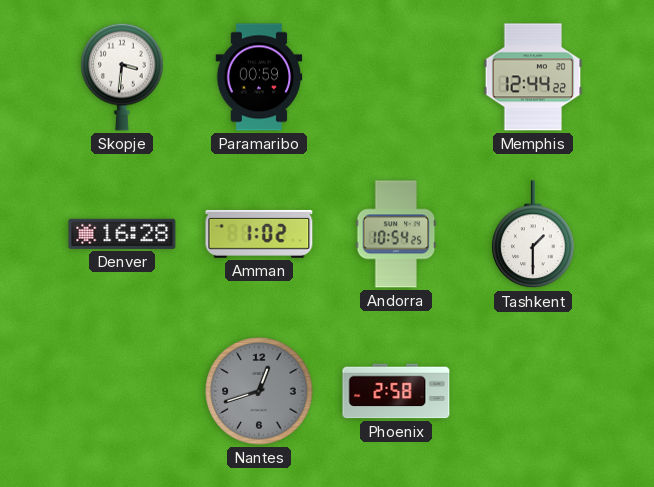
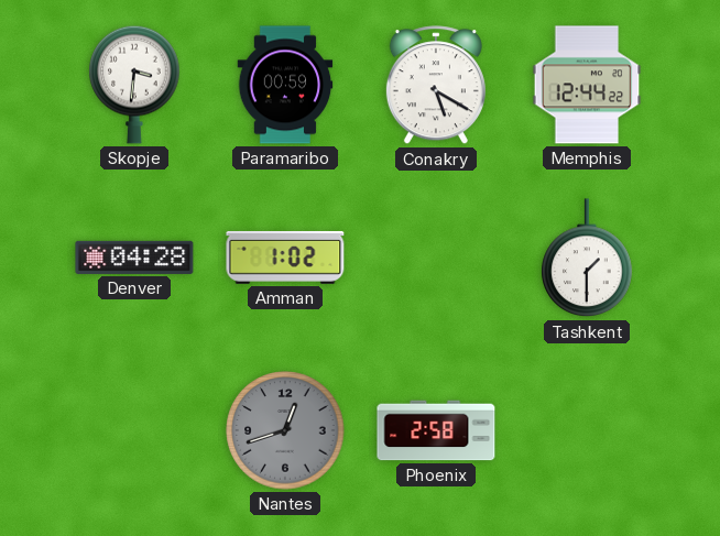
Conakry: none -> 5:20 (436, 86)
Denver: 16:28 -> 04:28 (134, 258)
Andorra: 10:54 -> none (396, 234)
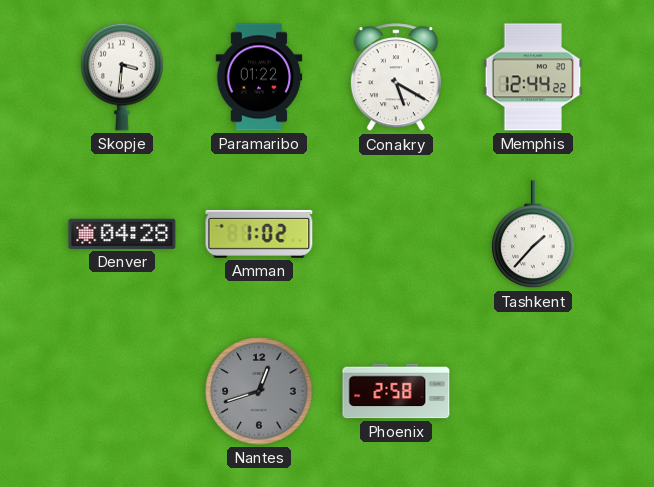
Paramaribo: 00:59 -> 01:22 (259, 77)
Tashkent: 1:30 -> 1:37 (533, 235)
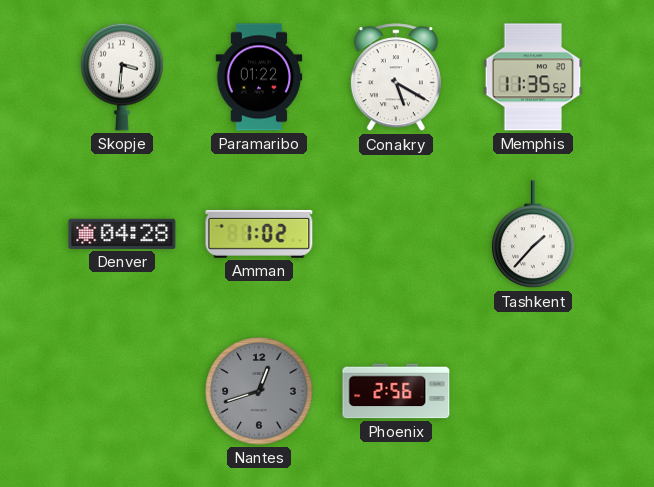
Memphis: 12:44 -> 11:35 (533, 77)
Phoenix: 2:58 -> 2:56 (396, 391)
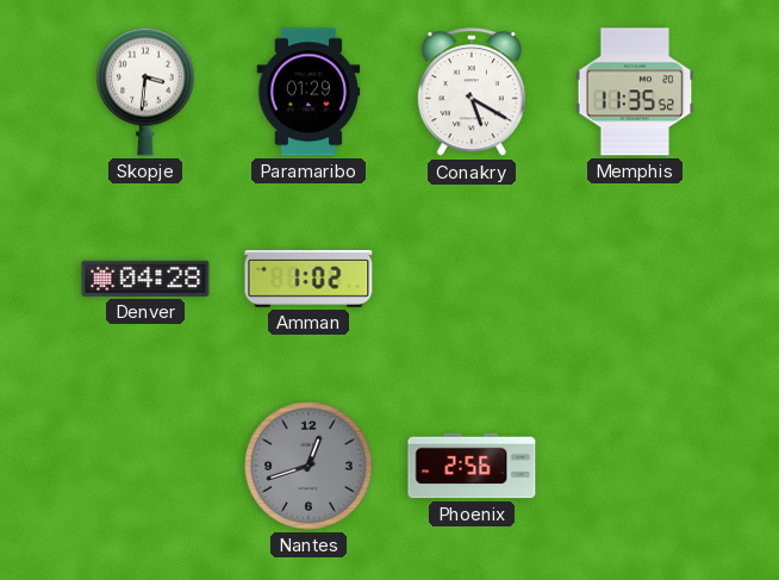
Paramaribo: 01:22 -> 01:29 (309, 92)
Tashkent: 1:37 -> none (533, 235)
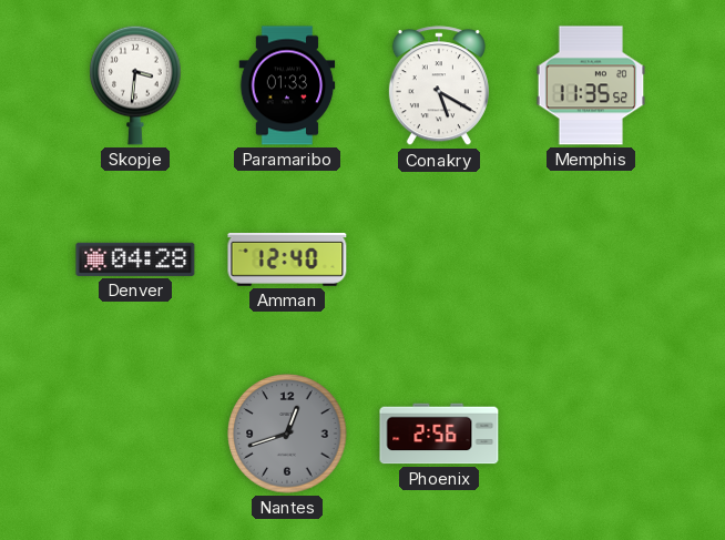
Paramaribo: 01:29 -> 01:33 (287, 85)
Amman: 1:02 -> 12:40 (287, 259)
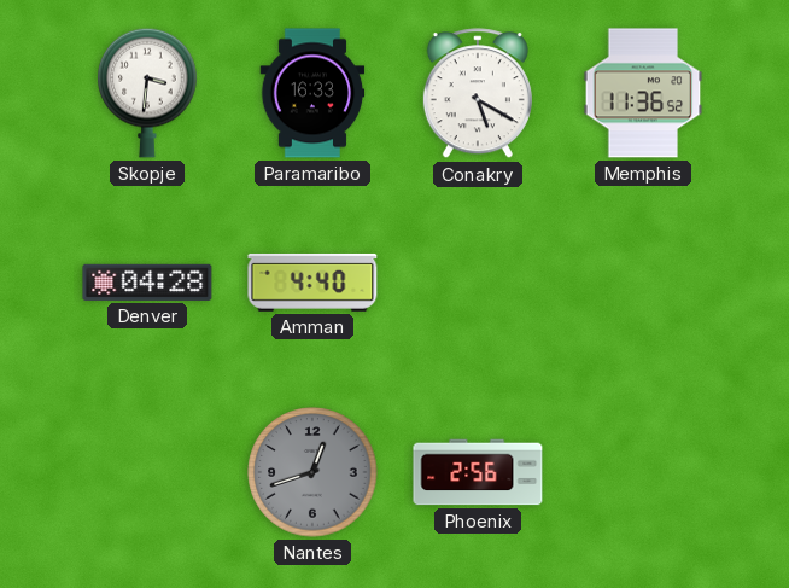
Paramaribo: 01:33 -> 16:33 (312, 93)
Memphis: 11:35 -> 11:36 (643, 93)
Amman: 12:40 -> 4:40 (312, 283)
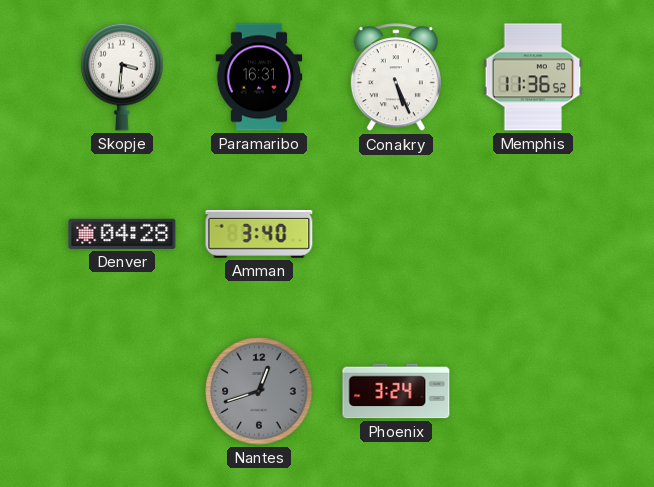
Paramaribo: 16:33 -> 16:31 (259, 77)
Conakry: 5:20 -> 5:26 (396, 78)
Amman: 4:40 -> 3:40 (259, 234)
Phoenix: 2:56 -> 3:24 (396, 391)
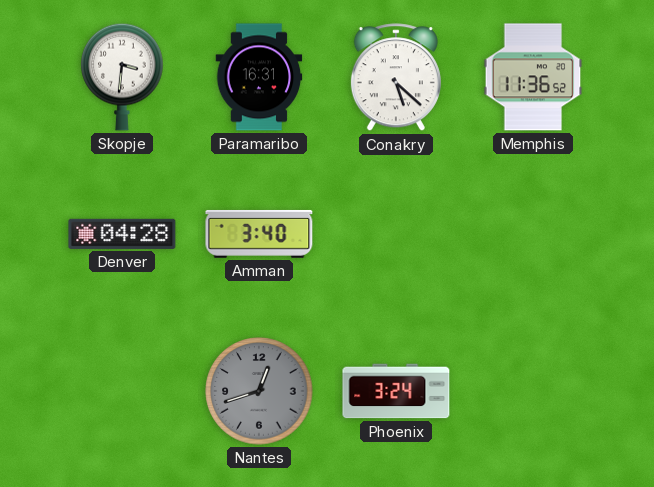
Conakry: 5:26 -> 5:22 (396, 78)
